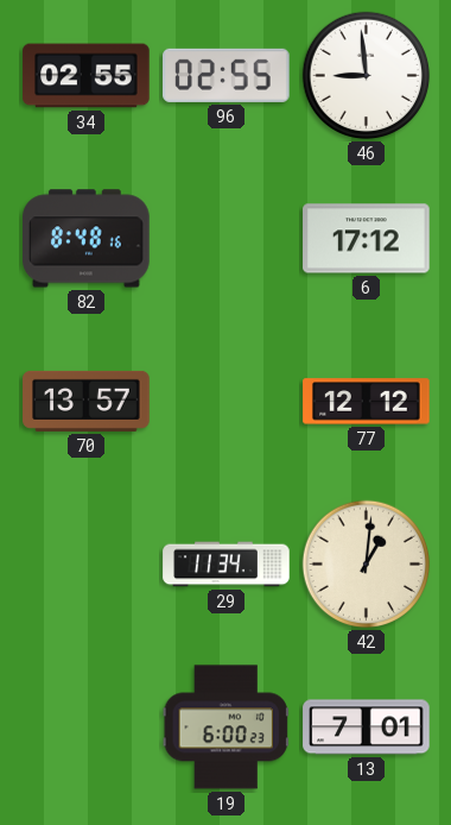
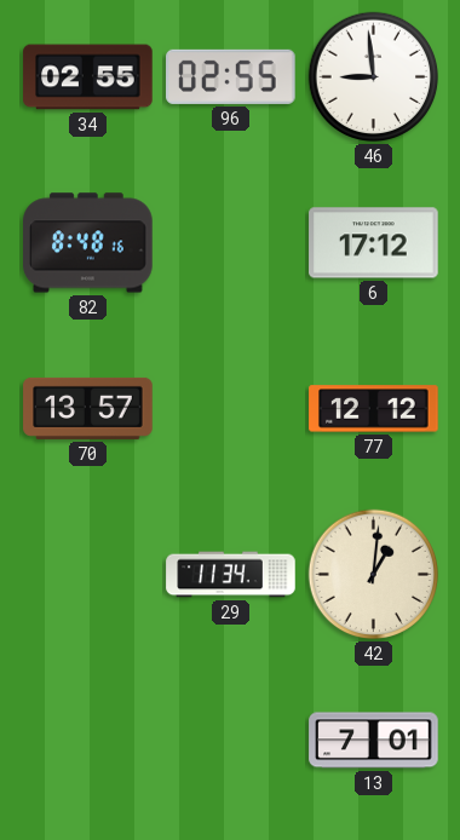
19: 6:00 -> none (225, 728)
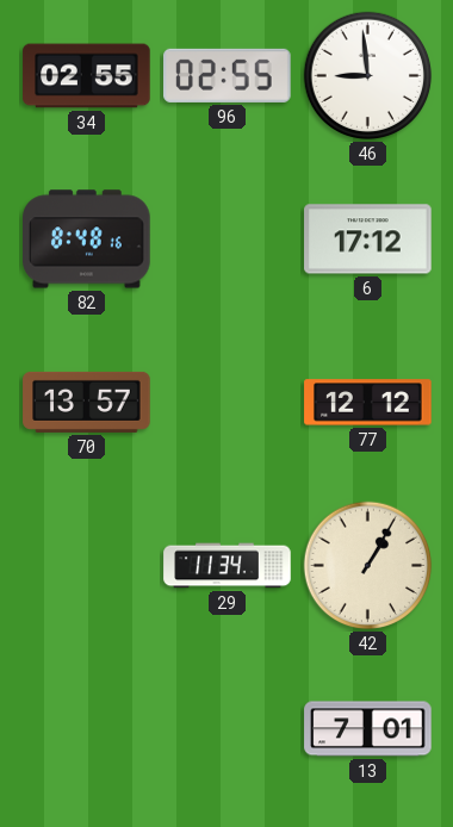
42: 1:01 -> 1:05 (368, 566)
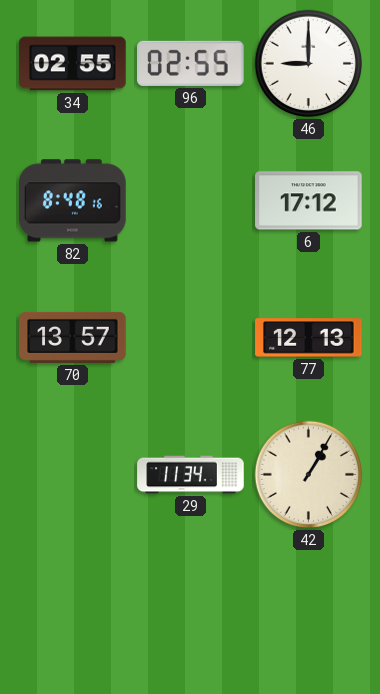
46: 8:59 -> 9:00 (309, 64)
77: 12:12 -> 12:13 (309, 338)
13: 7:01 -> none (368, 729)
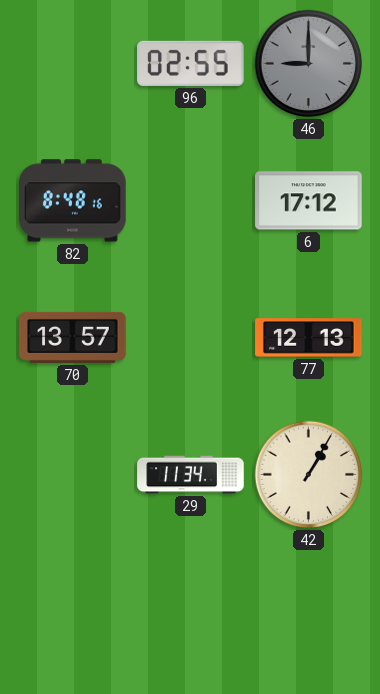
34: 02:55 -> none (73, 64)
46 dial: white -> grey (309, 64)
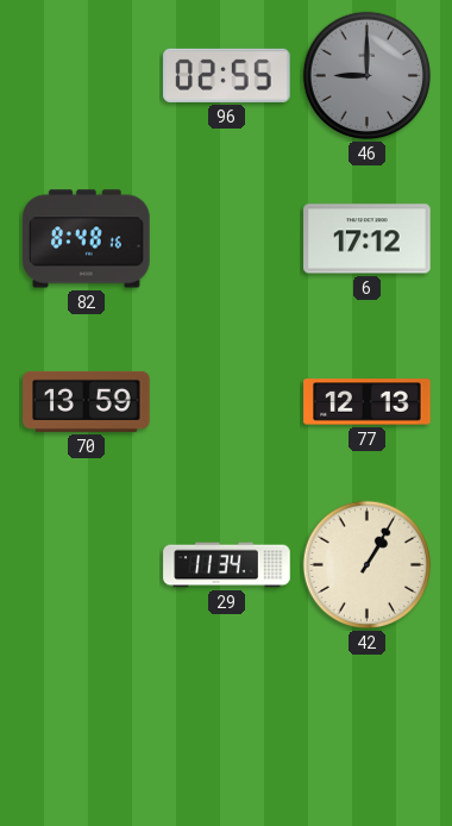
70: 13:57 -> 13:59 (87, 401)
